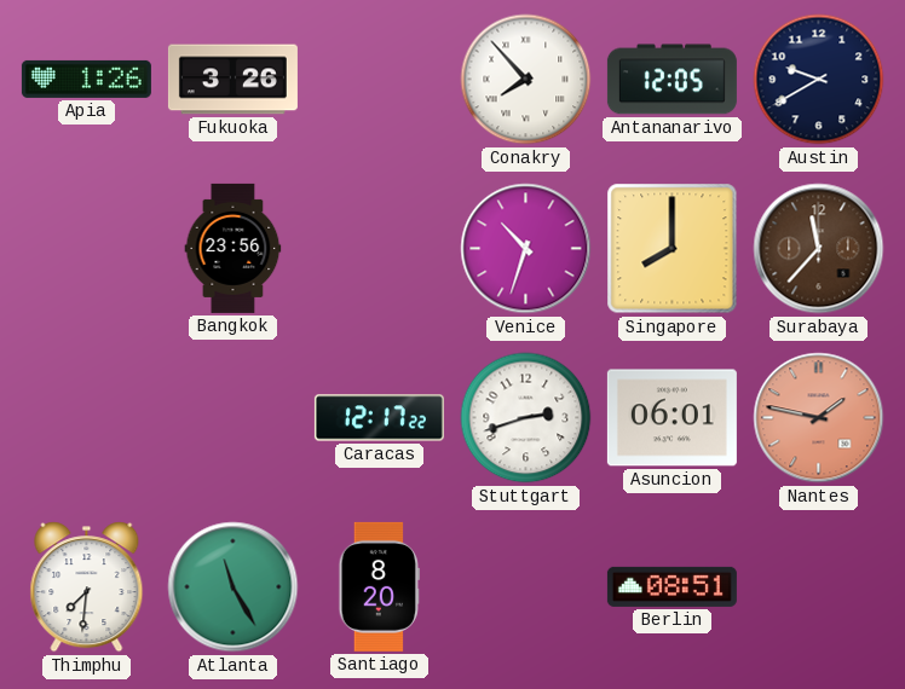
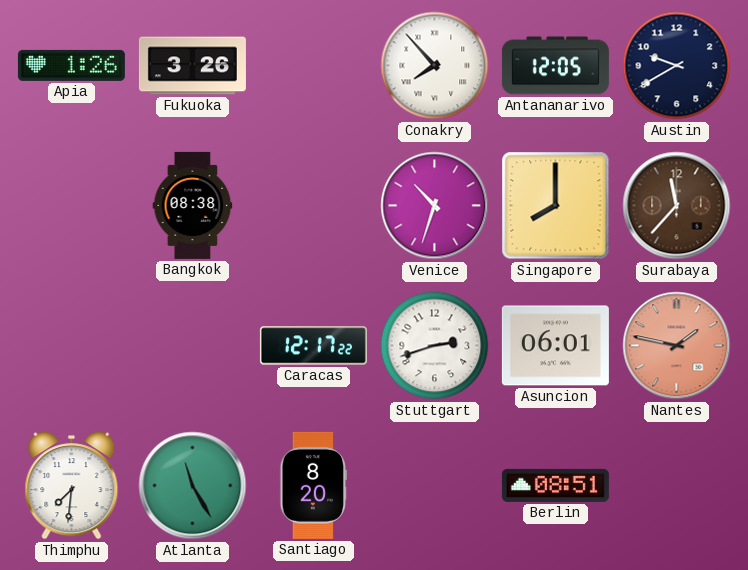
Bangkok: 23:56 -> 08:38 (193, 205)
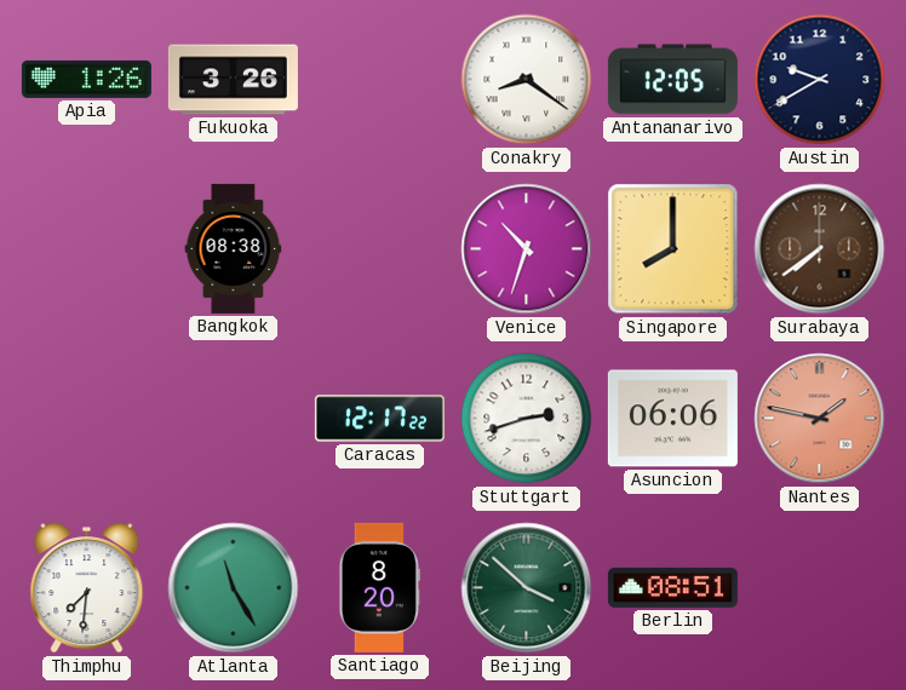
Conakry: 7:53 -> 8:21 (527, 80)
Surabaya: 11:37 -> 7:39 (820, 249)
Asuncion: 06:01 -> 06:06 (672, 419)
Beijing: none -> 3:52 (527, 588)
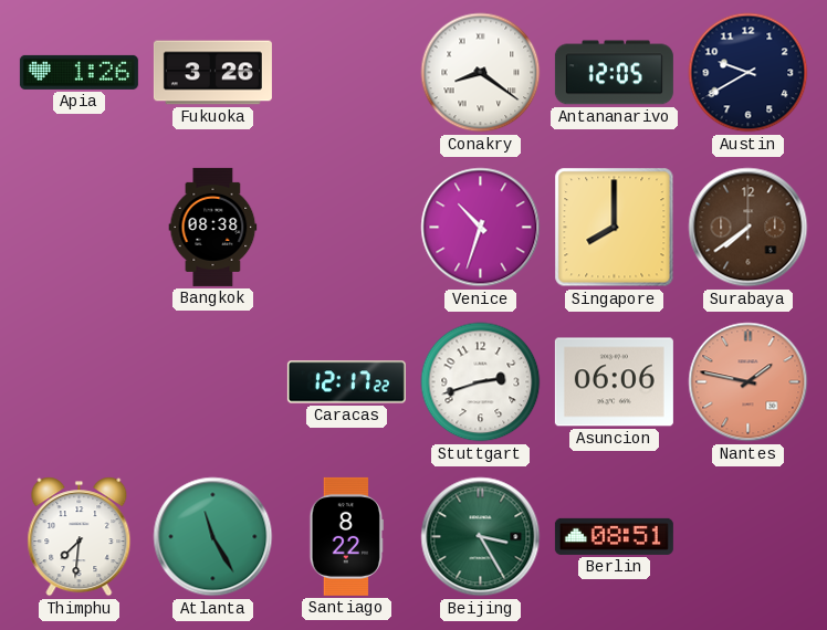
Santiago: 8:20 -> 8:22 (346, 536)
Beijing: 3:52 -> 3:25 (481, 537)
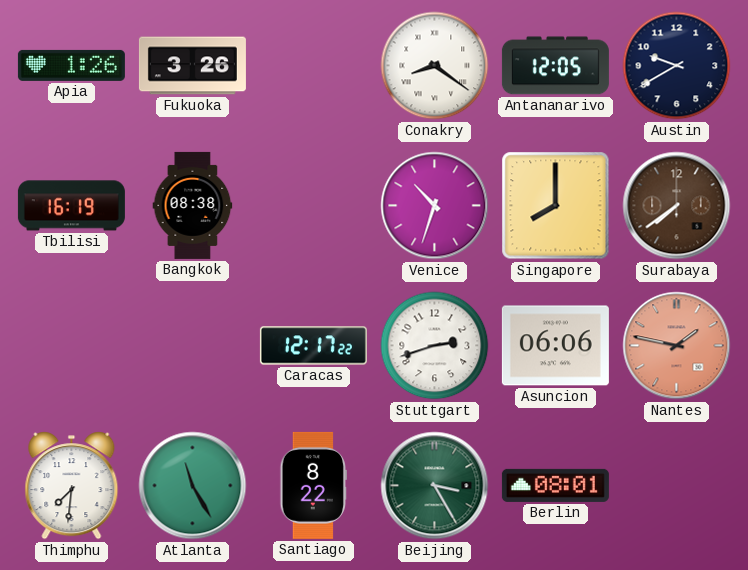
Tbilisi: none -> 16:19 (71, 206)
Berlin: 08:51 -> 08:01 (555, 485)
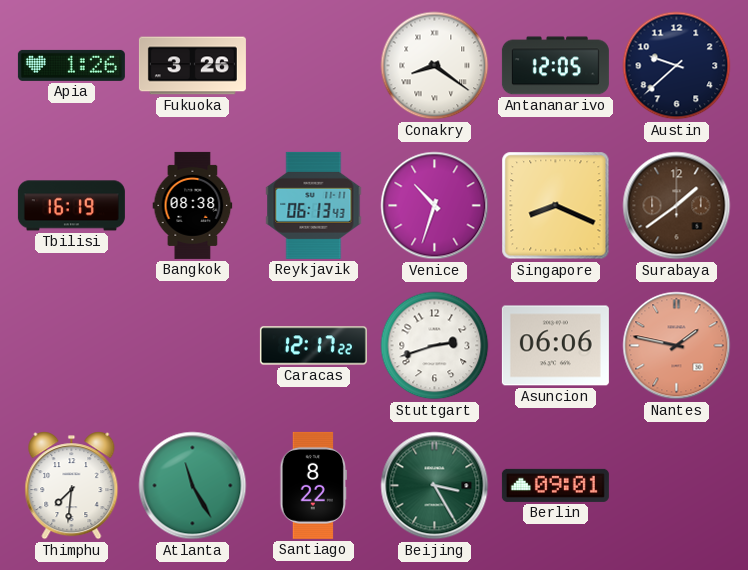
Austin: 9:40 -> 9:38 (677, 66)
Reykjavik: none -> 06:13 (314, 205)
Singapore: 8:00 -> 8:19 (556, 206)
Surabaya: 7:39 -> 1:39 (677, 206)
Berlin: 08:01 -> 09:01 (555, 485)
